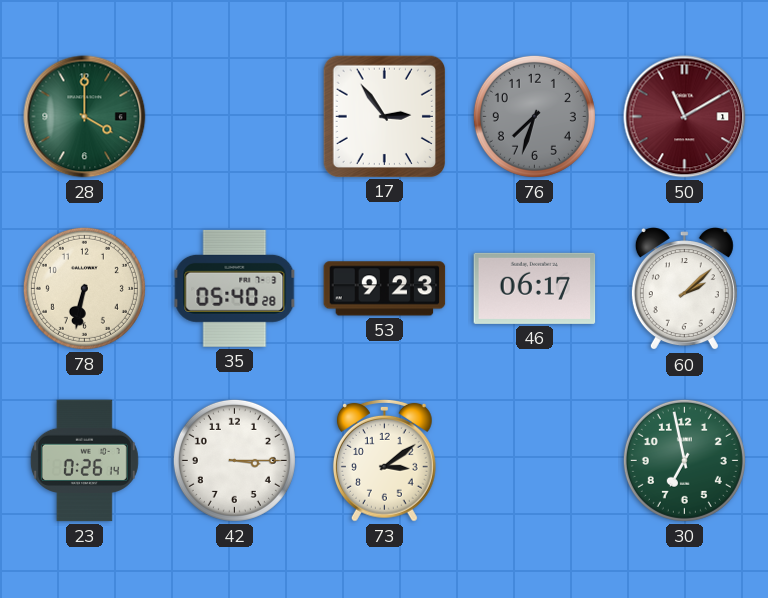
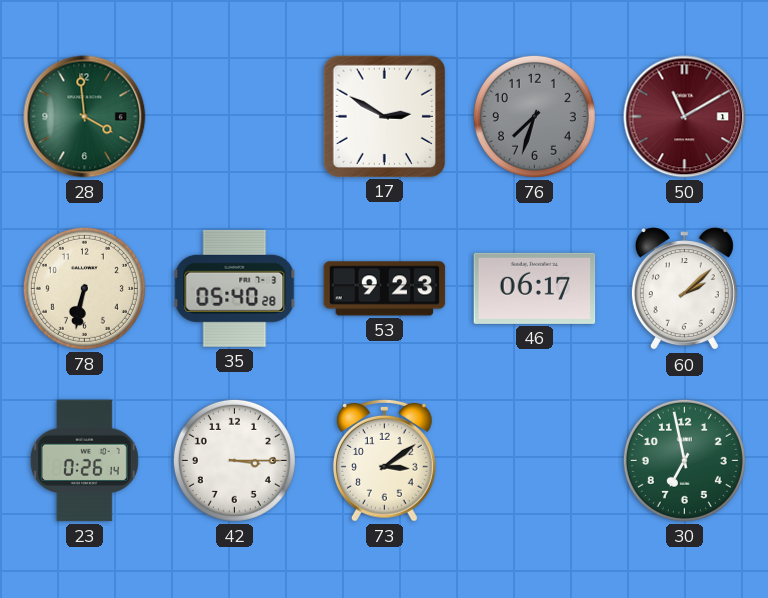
28: 4:00 -> 3:59 (85, 117)
17: 2:54 -> 2:50 (384, 116)
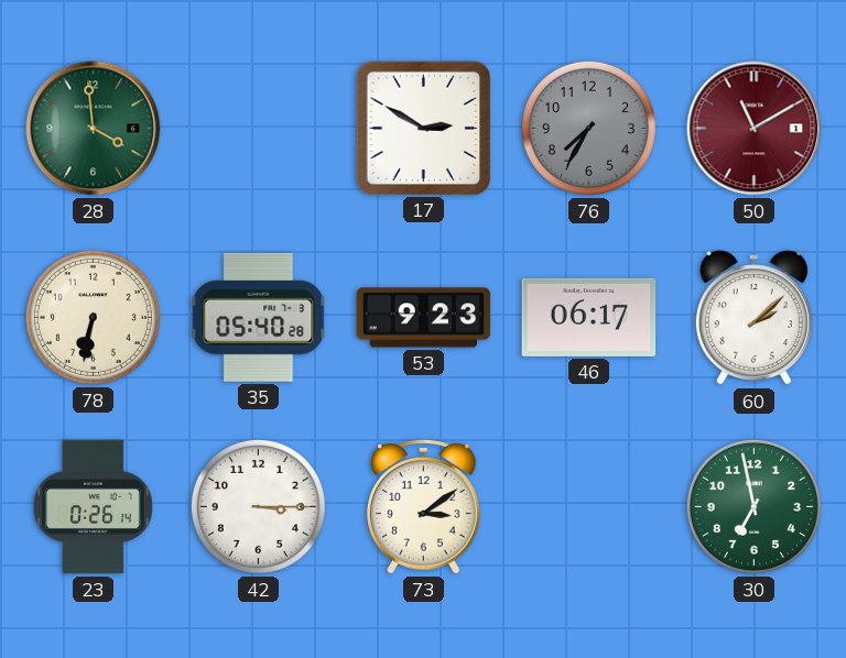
76: 7:33 -> 7:35 (588, 128)
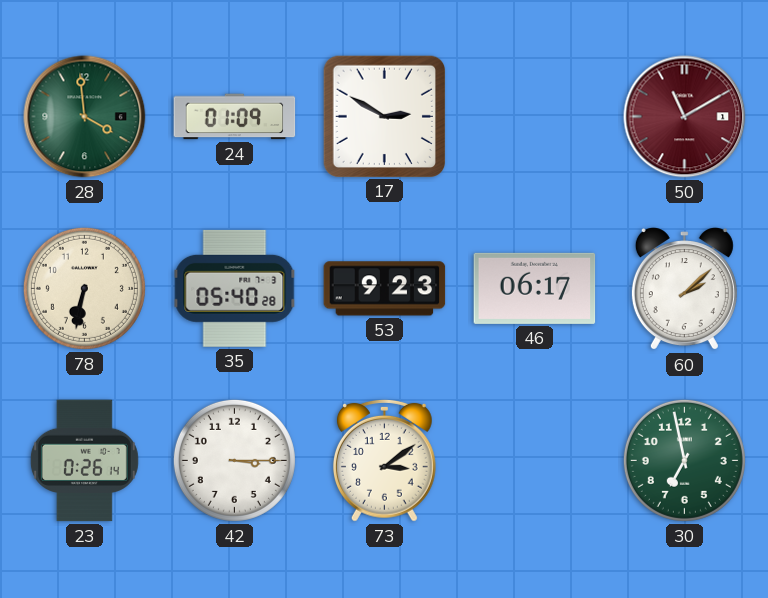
24: none -> 01:09 (235, 117)
76: 7:35 -> none (588, 128)
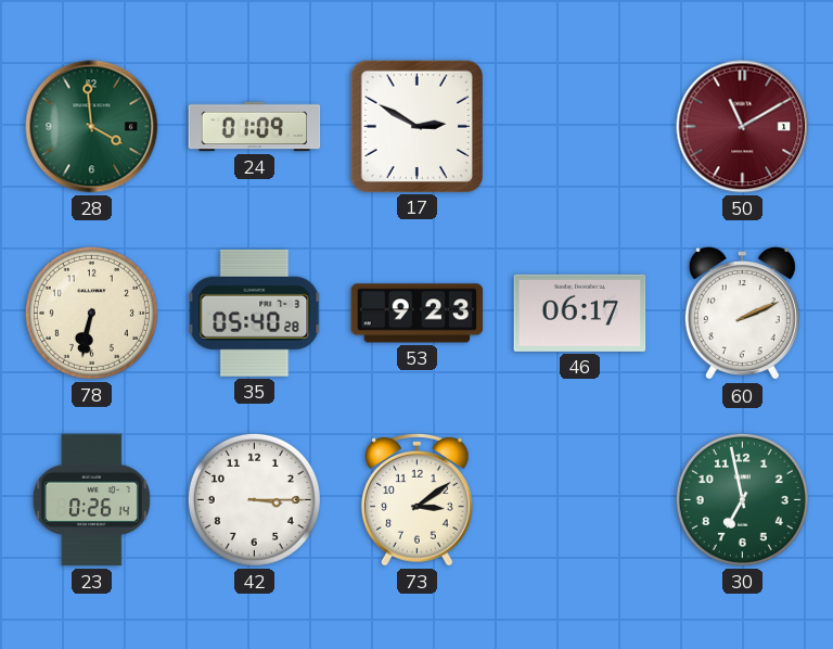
60: 2:08 -> 2:11 (742, 314)
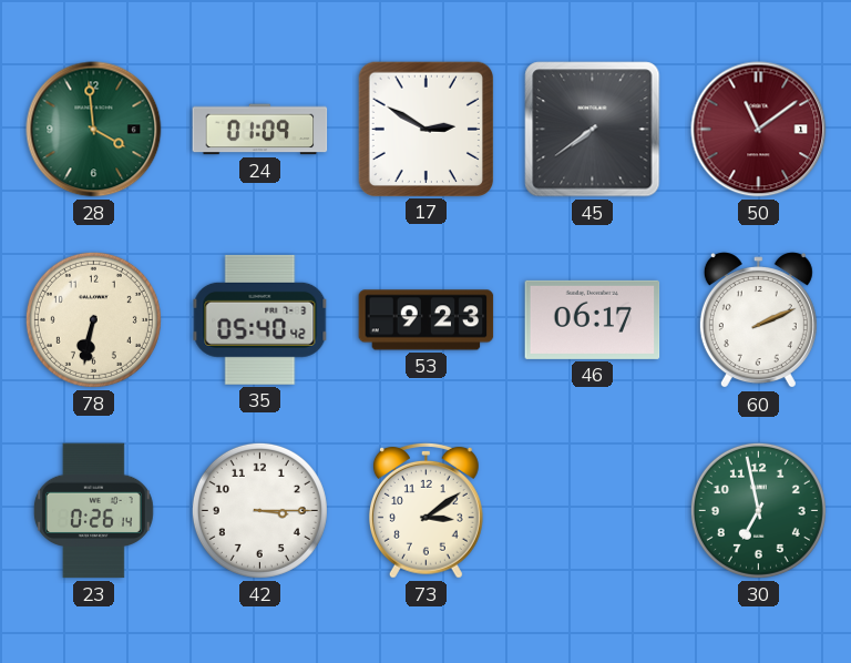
45: none -> 7:39 (593, 130)
50: 11:10 -> 11:09 (759, 130)
35: 05:40:28 -> 05:40:42 (260, 319)
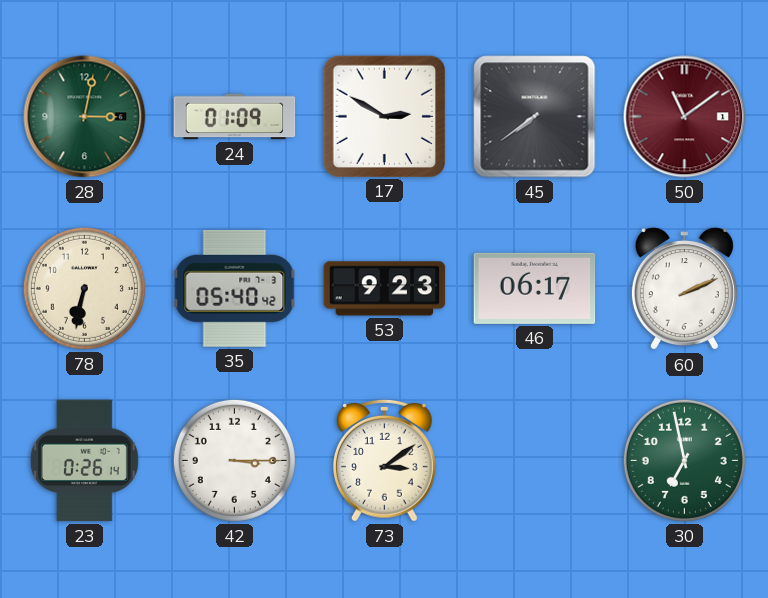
28: 3:59 -> 3:02 (85, 117)
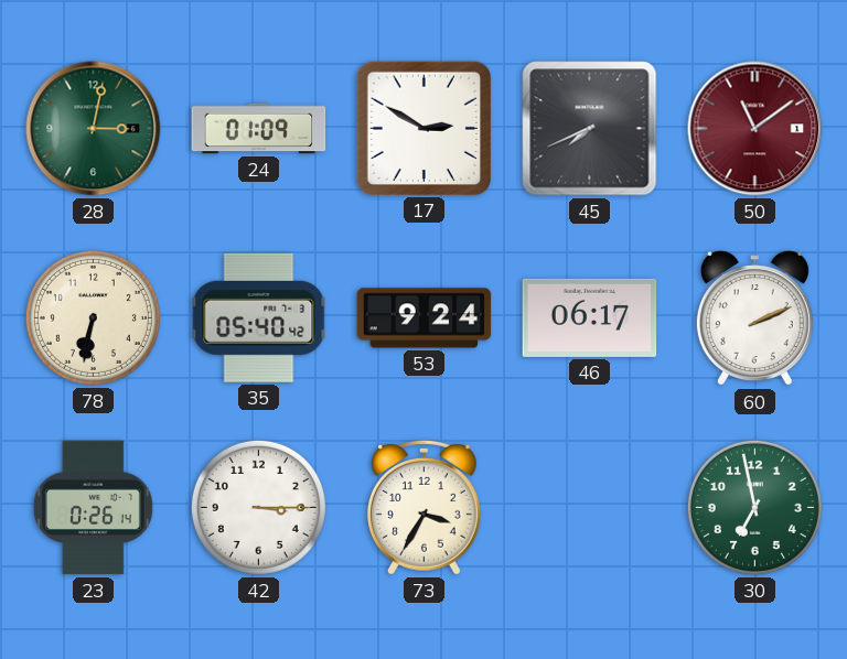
45: 7:39 -> 7:41 (590, 129)
53: 9:23 -> 9:24 (425, 318)
73: 3:09 -> 3:35 (423, 507)
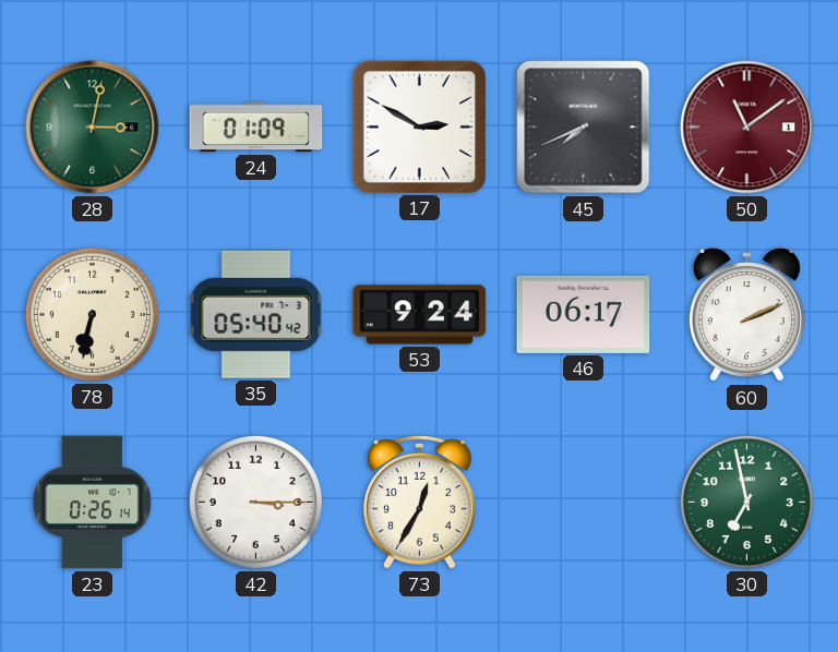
73: 3:35 -> 12:35 (419, 502)
